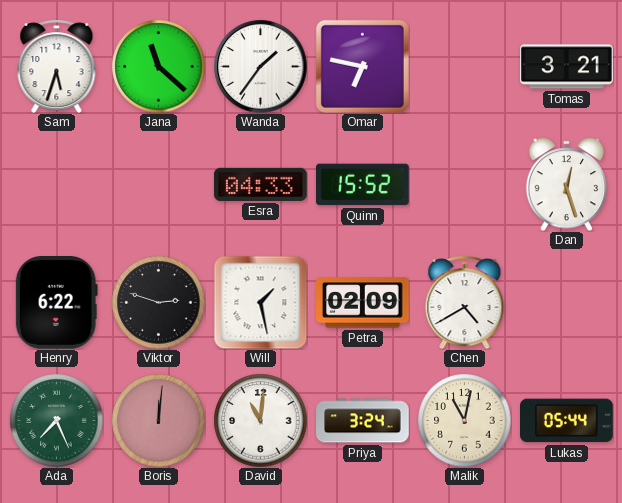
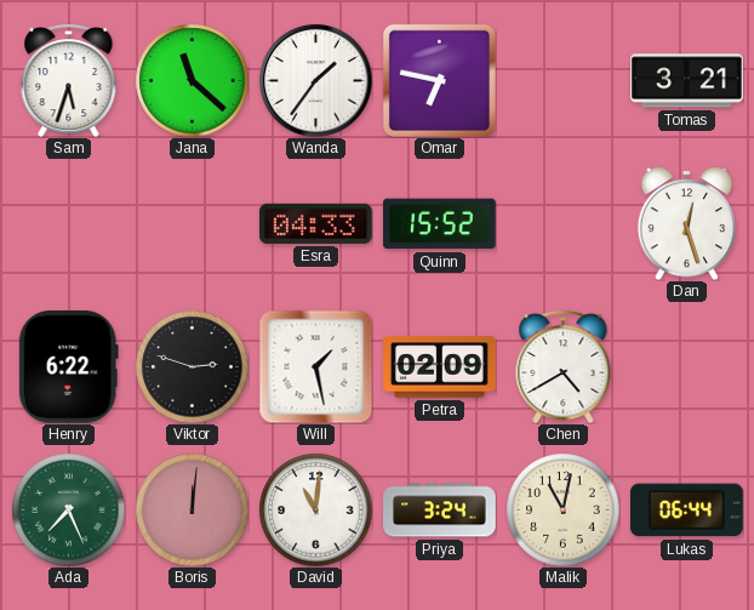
Lukas: 05:44 -> 06:44 (687, 511)
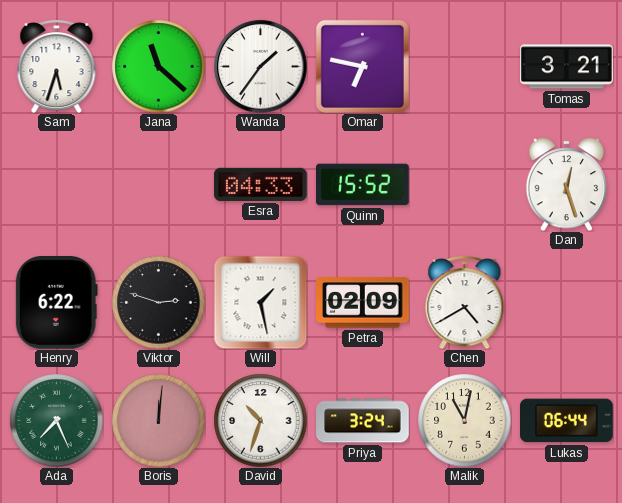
David: 11:01 -> 10:33 (260, 420)
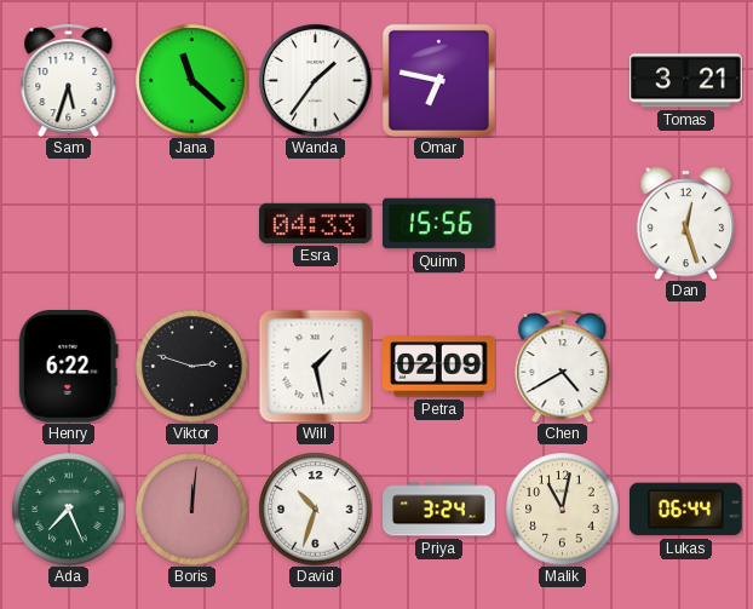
Quinn: 15:52 -> 15:56 (439, 224)
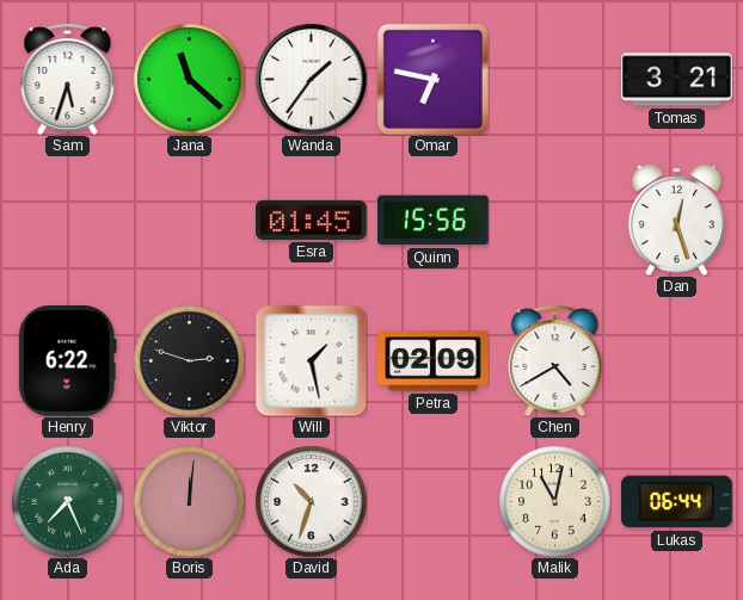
Esra: 04:33 -> 01:45 (312, 219)
Priya: 3:24 -> none (439, 510)
